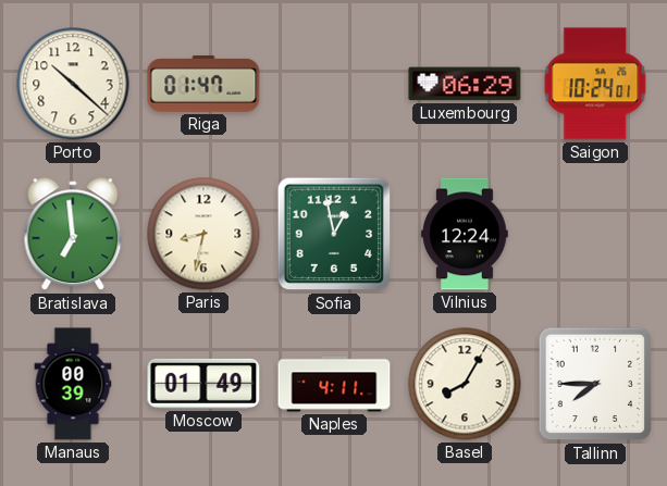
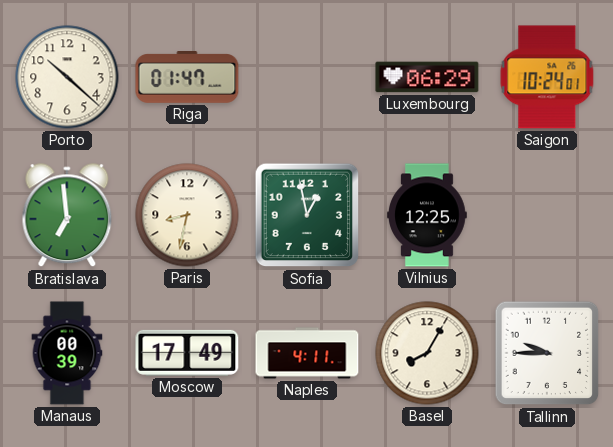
Vilnius: 12:24 -> 12:25 (428, 215)
Moscow: 01:49 -> 17:49 (187, 353)
Tallinn: 7:45 -> 9:45 (547, 353)
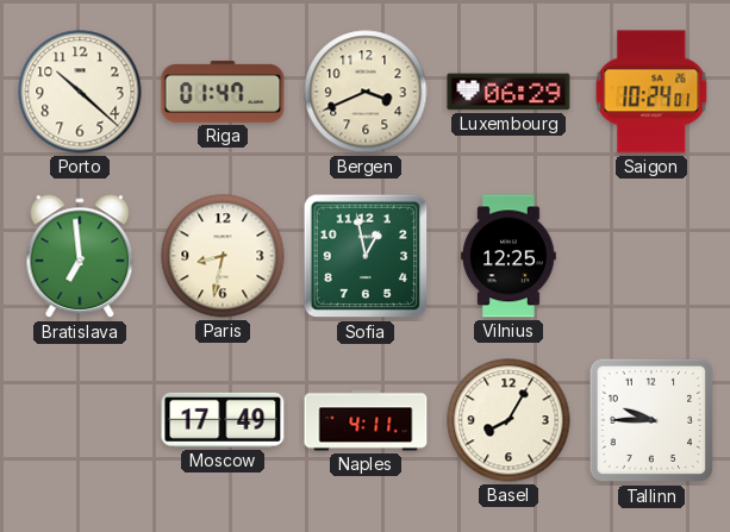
Bergen: none -> 3:41 (366, 92)
Manaus: 00:39 -> none (67, 353)
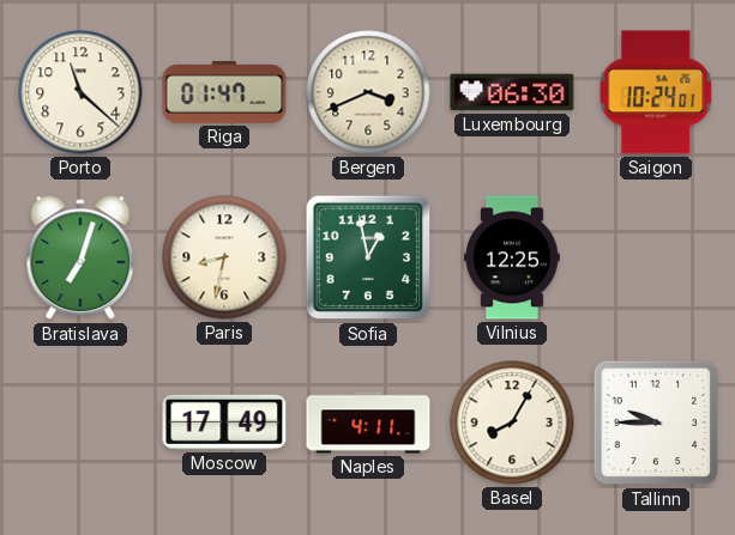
Porto: 10:22 -> 11:22 (80, 92)
Luxembourg: 06:29 -> 06:30 (512, 92)
Bratislava: 6:59 -> 7:03 (80, 259)
